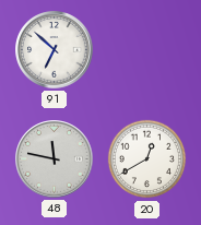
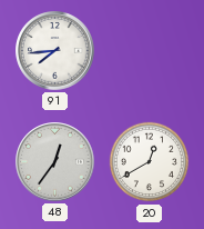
91: 6:52 -> 7:44 (55, 51)
48: 11:47 -> 12:36 (55, 162)
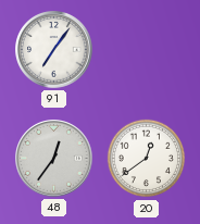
91: 7:44 -> 7:06 (54, 50)
20: 12:40 -> 12:39 (147, 159)
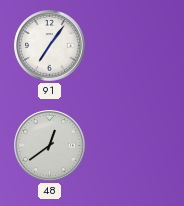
48: 12:36 -> 12:39 (50, 146)
20: 12:39 -> none (147, 159)
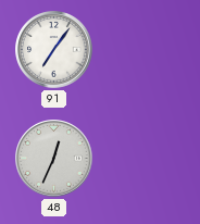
48: 12:39 -> 12:34 (54, 159)
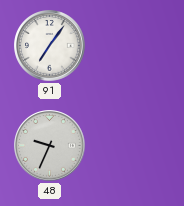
48: 12:34 -> 9:34 (50, 146)
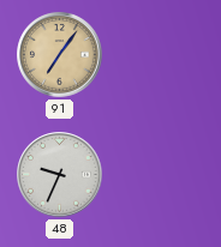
91 dial: white -> champagne (60, 55)
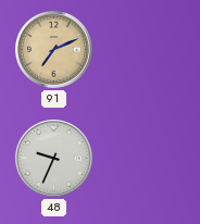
91: 7:06 -> 7:11 (54, 50)
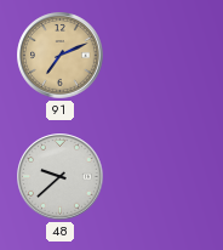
48: 9:34 -> 9:38 (61, 177)
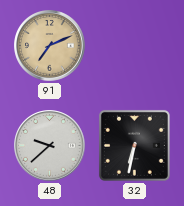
32: none -> 6:32 (134, 145)
